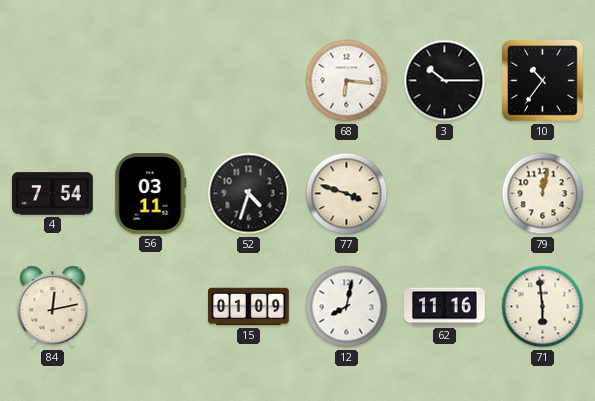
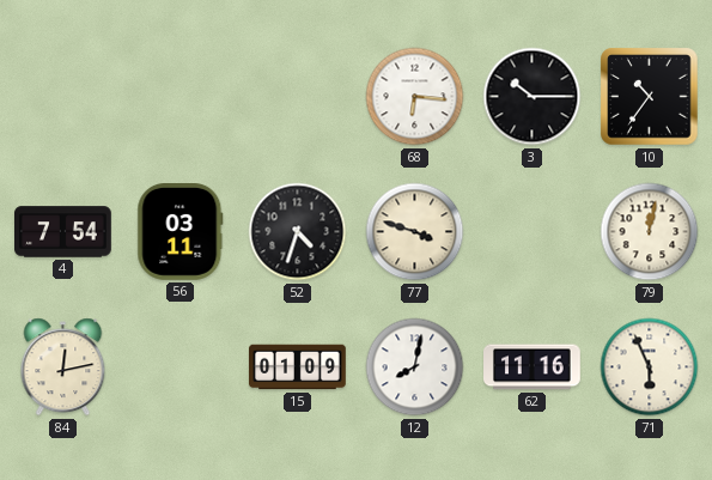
71: 5:59 -> 5:56 (650, 367)
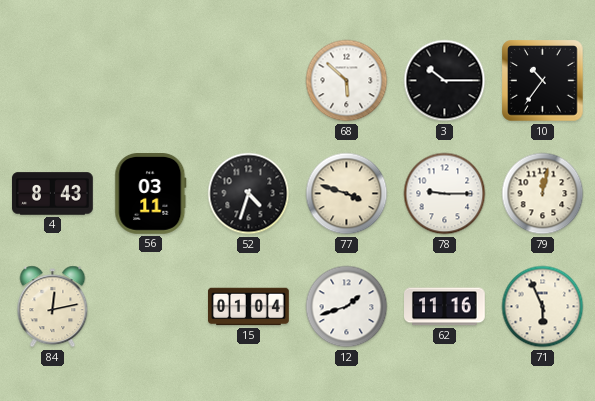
68: 6:16 -> 5:52 (347, 81)
4: 7:54 -> 8:43 (53, 194)
78: none -> 9:15 (445, 194)
15: 01:09 -> 01:04 (249, 307)
12: 8:02 -> 1:42 (347, 307)
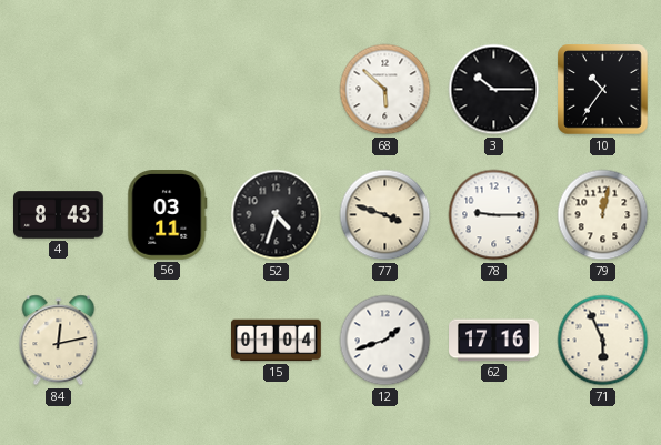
62: 11:16 -> 17:16 (494, 341)
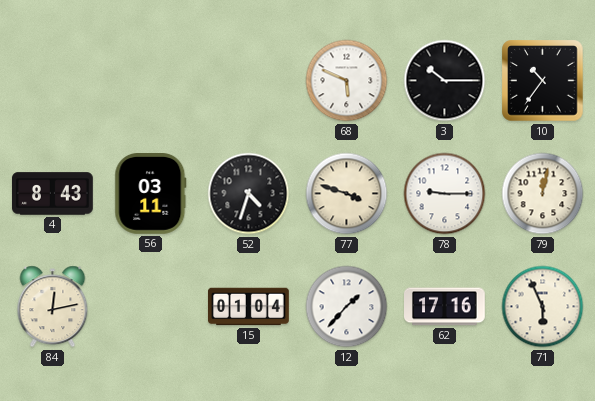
68: 5:52 -> 5:49 (347, 81)
12: 1:42 -> 1:37 (347, 307)
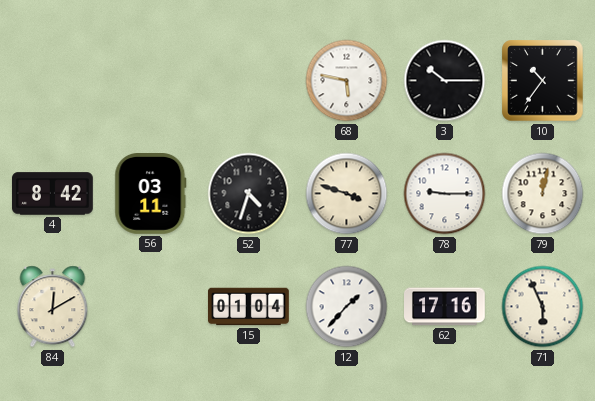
68: 5:49 -> 5:47 (347, 81)
4: 8:43 -> 8:42 (53, 194)
84: 12:13 -> 12:10 (53, 307)
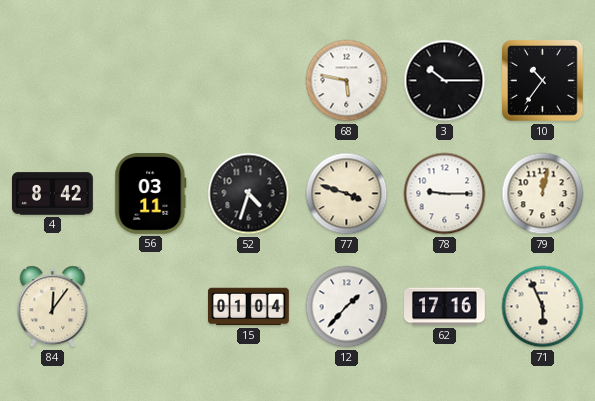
84: 12:10 -> 12:06 (53, 307)
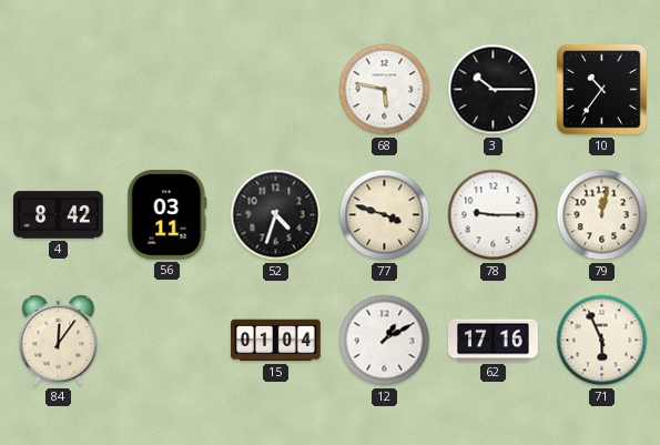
12: 1:37 -> 1:10 (385, 341)
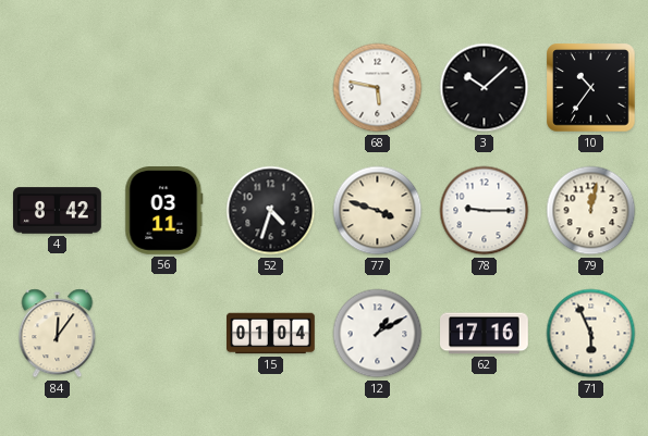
3: 10:15 -> 10:08 (485, 88)
